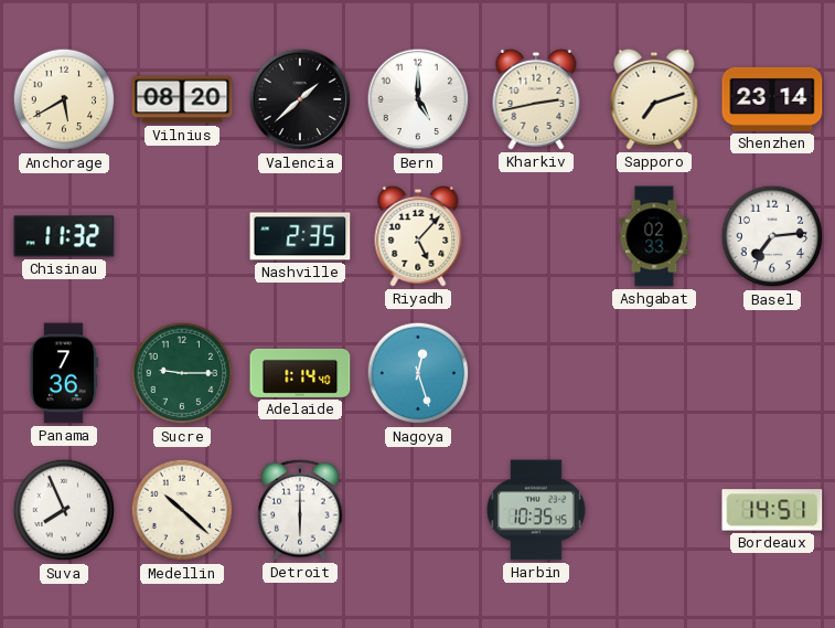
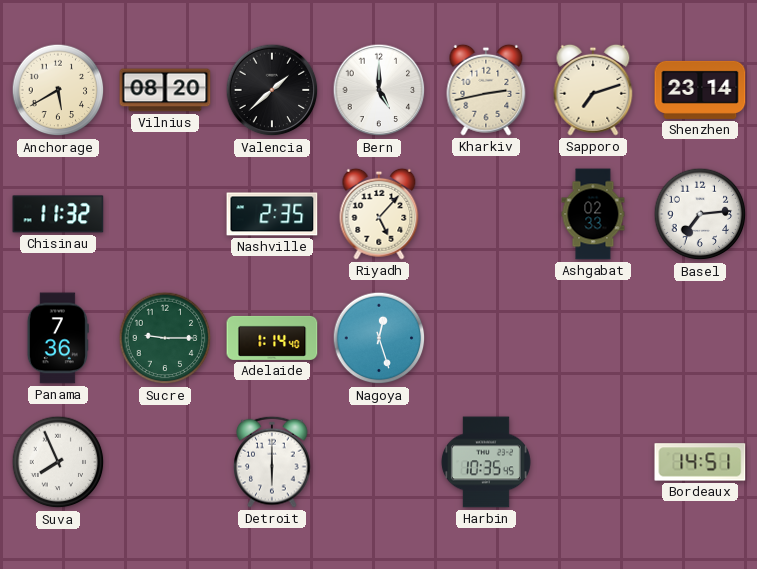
Medellin: 10:22 -> none (182, 510)
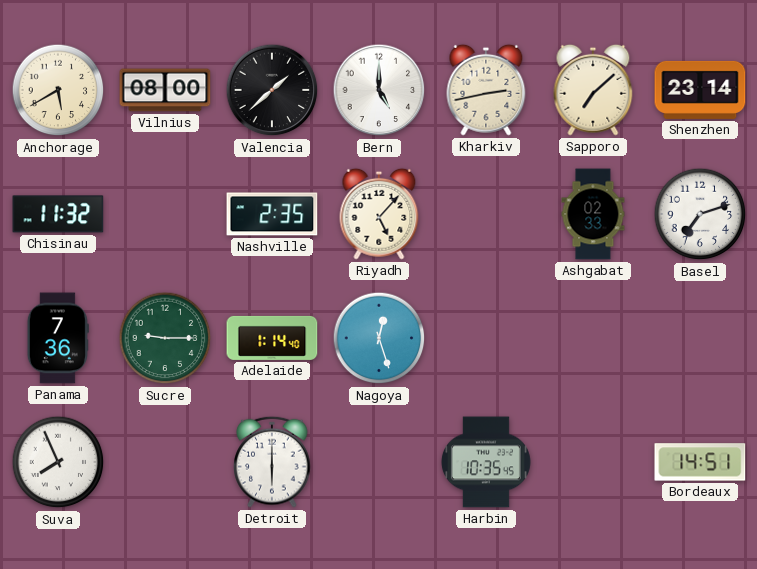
Vilnius: 08:20 -> 08:00 (165, 90)
Sapporo: 7:12 -> 7:08 (593, 90)
Basel: 7:14 -> 7:12 (700, 214)
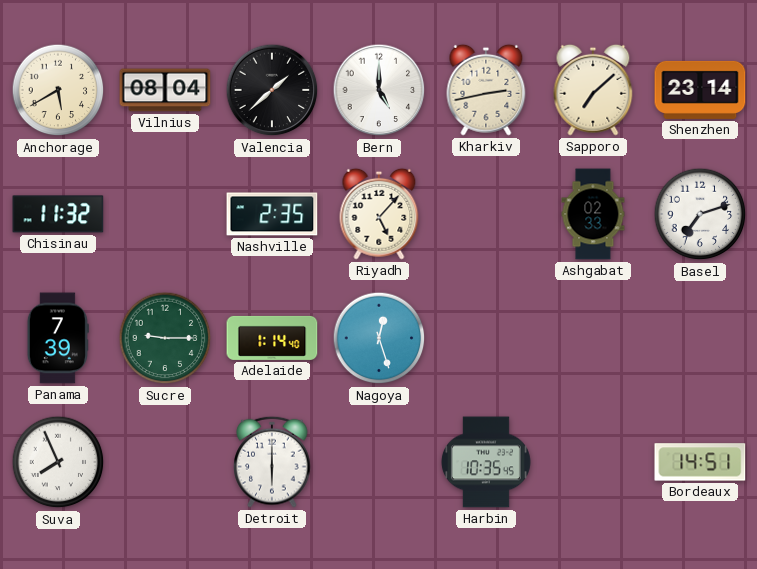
Vilnius: 08:00 -> 08:04 (165, 90)
Panama: 7:36 -> 7:39 (58, 338)
